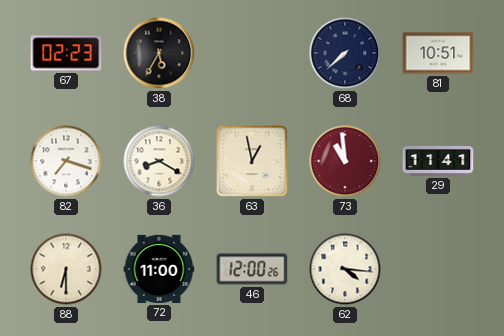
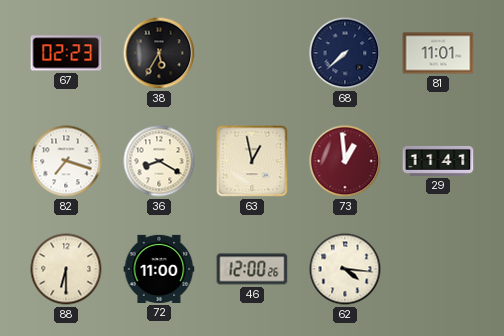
81: 10:51 -> 11:01 (438, 53)
73: 10:59 -> 12:59 (345, 161)
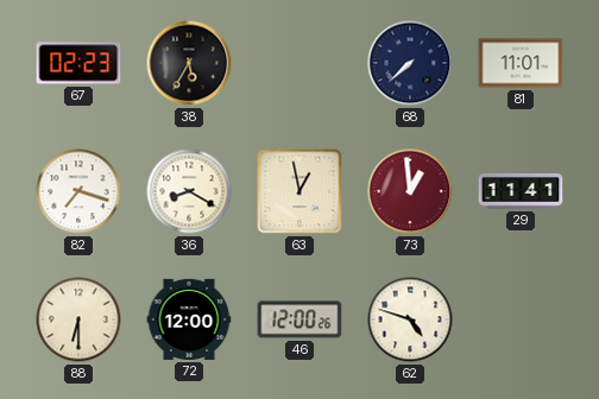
72: 11:00 -> 12:00 (189, 319)
62: 4:16 -> 4:48 (410, 319)
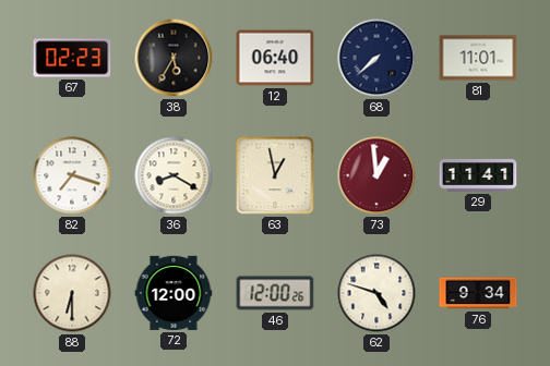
12: none -> 06:40 (275, 58)
76: none -> 9:34 (478, 293)
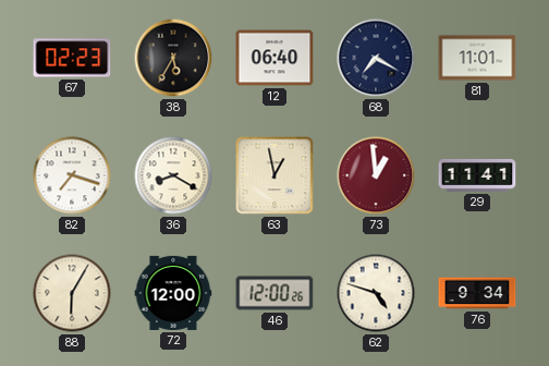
68: 7:38 -> 7:20 (376, 58)
88: 6:30 -> 6:05 (72, 293)
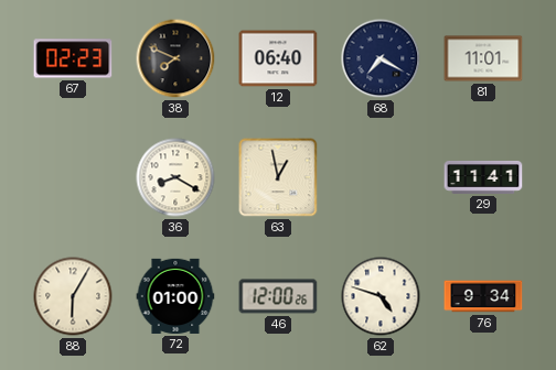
38: 5:35 -> 7:49 (175, 58)
82: 7:18 -> none (72, 175)
73: 12:59 -> none (376, 175)
72: 12:00 -> 01:00 (175, 296)
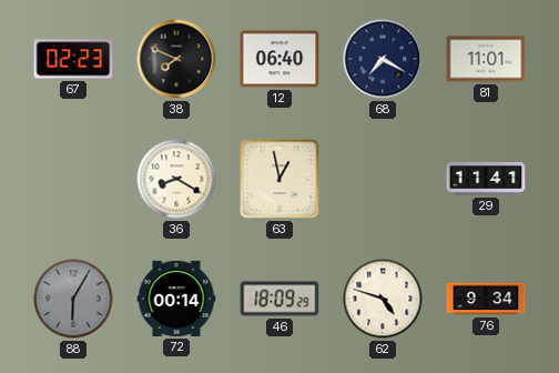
88 dial: cream -> grey (73, 299)
72: 01:00 -> 00:14 (176, 299)
46: 12:00 -> 18:09 (279, 299)
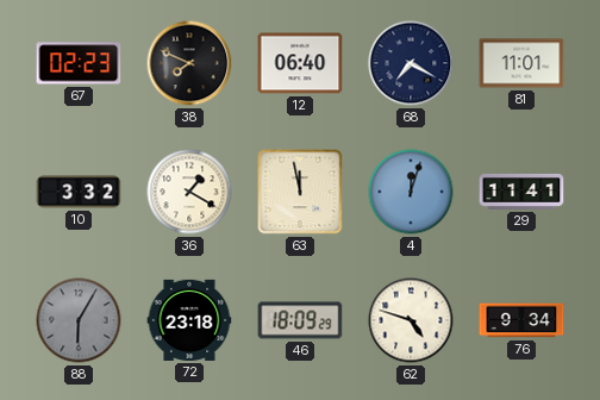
10: none -> 3:32 (79, 192)
36: 8:20 -> 1:20 (189, 192)
63: 12:58 -> 11:58 (300, 192)
4: none -> 12:03 (411, 192)
72: 00:14 -> 23:18 (189, 320)
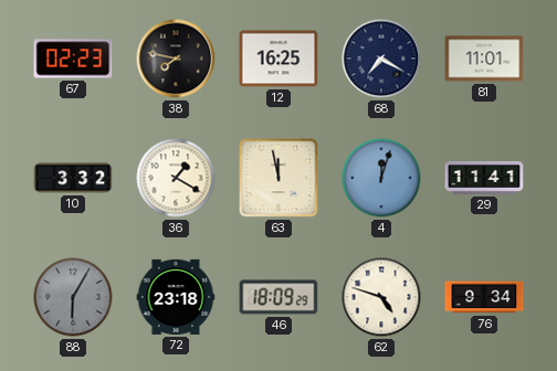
38: 7:49 -> 7:47 (176, 59)
12: 06:40 -> 16:25 (278, 59)
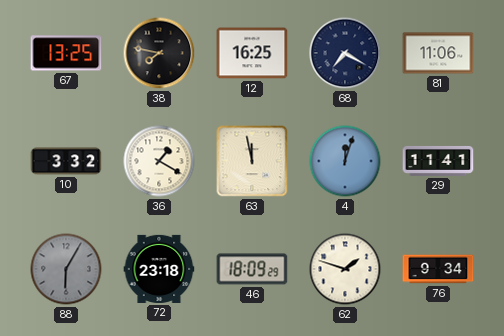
67: 02:23 -> 13:25 (66, 53)
81: 11:01 -> 11:06 (438, 53)
62: 4:48 -> 1:48 (345, 269)
